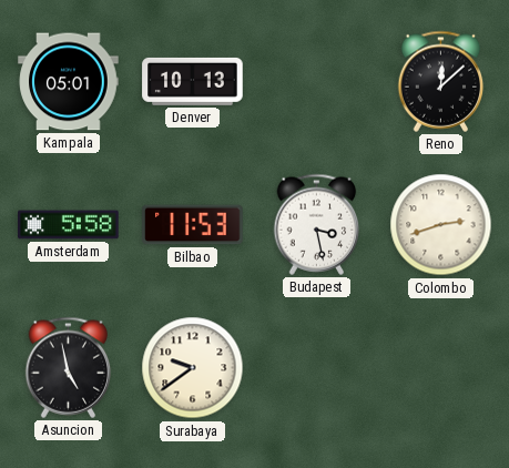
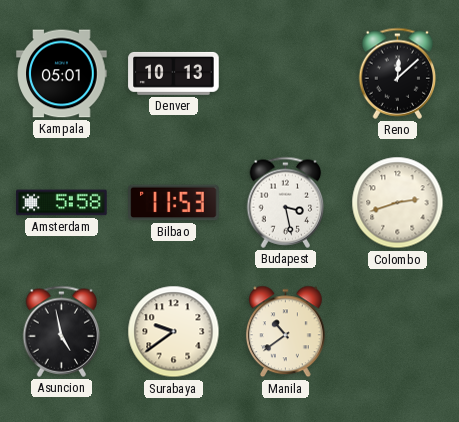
Manila: none -> 10:39 (285, 332)
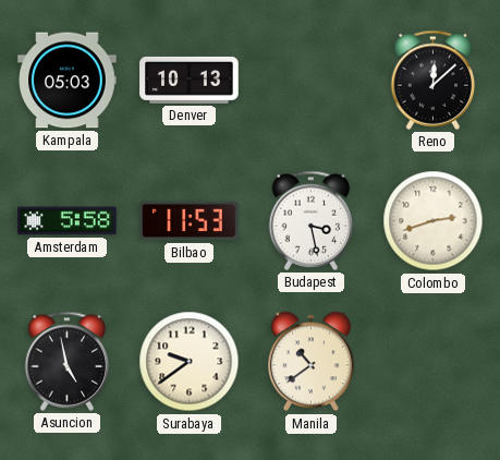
Kampala: 05:01 -> 05:03 (68, 81)
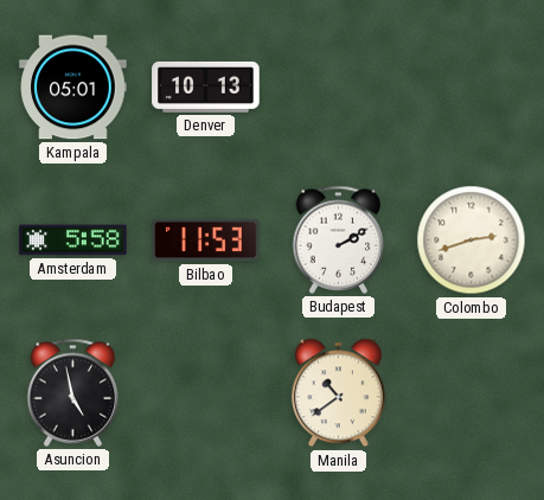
Kampala: 05:03 -> 05:01 (73, 88)
Reno: 12:08 -> none (434, 80)
Budapest: 3:28 -> 2:10 (339, 239)
Surabaya: 9:39 -> none (190, 362)
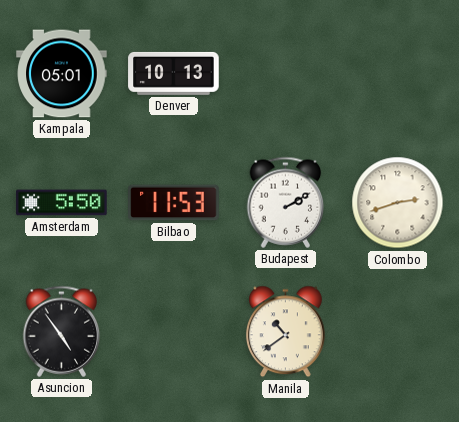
Amsterdam: 5:58 -> 5:50 (62, 203)
Asuncion: 4:58 -> 4:54 (62, 331)
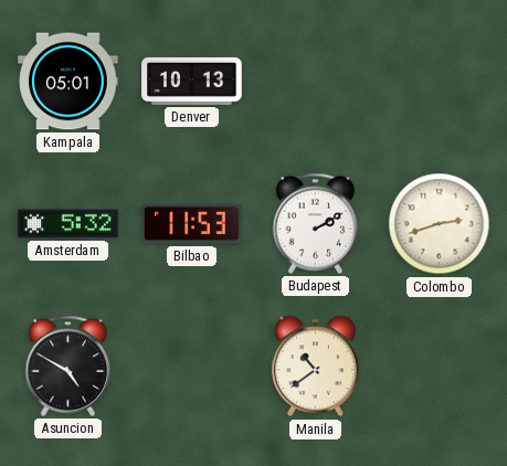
Amsterdam: 5:50 -> 5:32 (68, 224)
Asuncion: 4:54 -> 4:50 (68, 366)
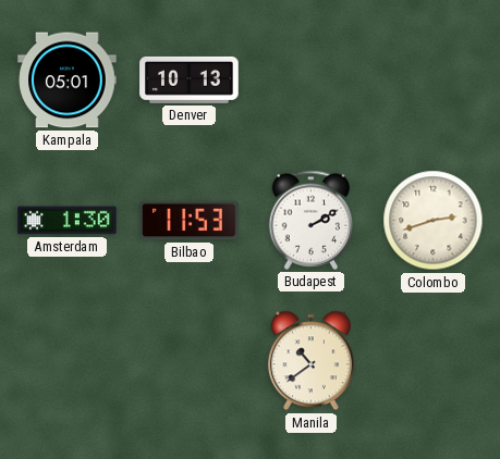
Amsterdam: 5:32 -> 1:30 (68, 221)
Asuncion: 4:50 -> none (68, 366)
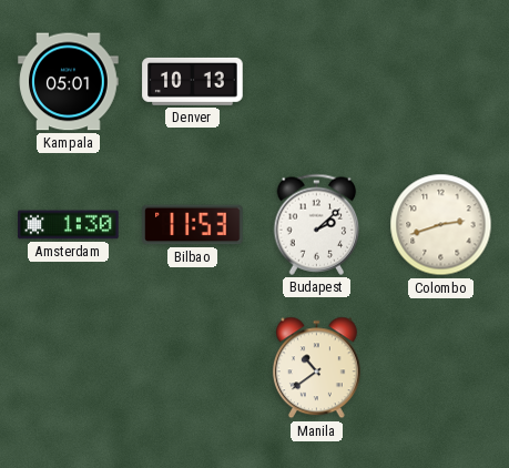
Budapest: 2:10 -> 2:08 (317, 224)
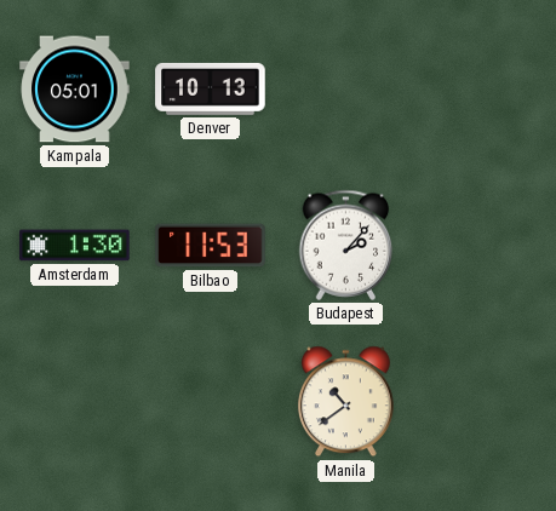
Budapest: 2:08 -> 2:07 (346, 245)
Colombo: 2:42 -> none (441, 225)
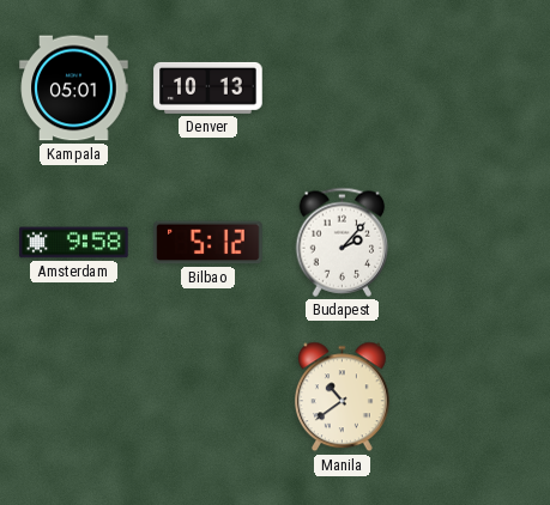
Amsterdam: 1:30 -> 9:58 (74, 243)
Bilbao: 11:53 -> 5:12 (208, 243)
